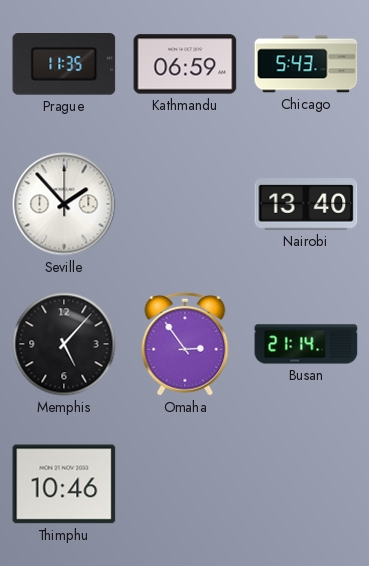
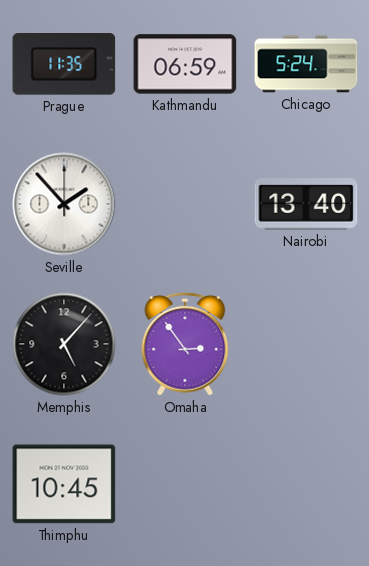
Chicago: 5:43 -> 5:24 (306, 64)
Busan: 21:14 -> none (306, 344)
Thimphu: 10:46 -> 10:45 (64, 484)
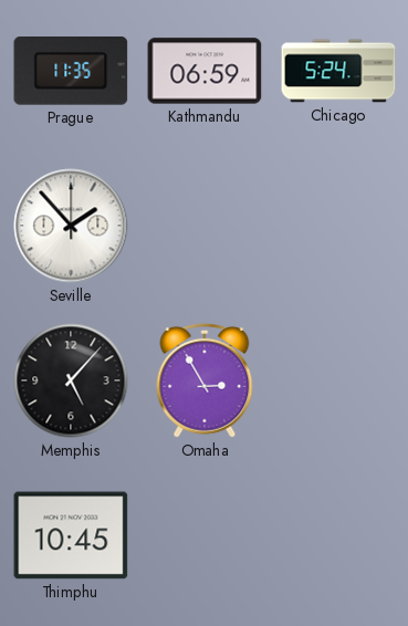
Nairobi: 13:40 -> none (306, 204)
Omaha: 2:54 -> 2:55 (205, 380)
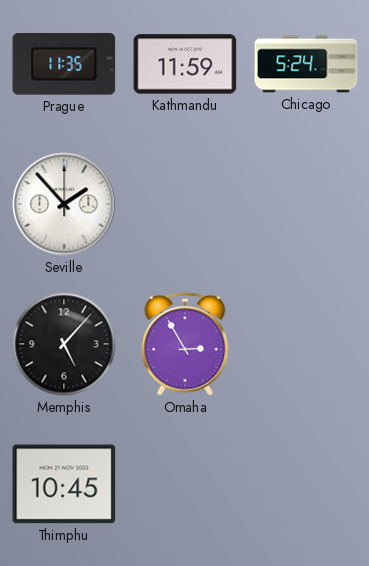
Kathmandu: 06:59 -> 11:59 (185, 64)
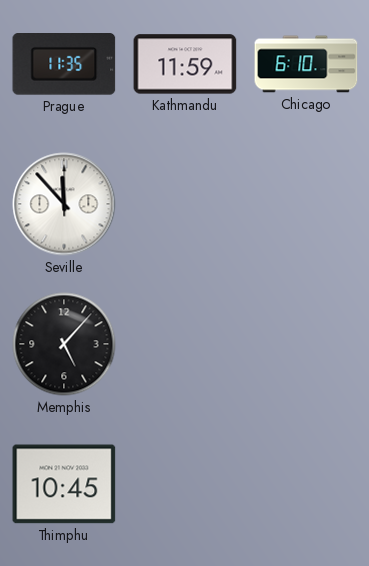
Chicago: 5:24 -> 6:10 (306, 64)
Seville: 1:53 -> 11:53 (64, 204)
Omaha: 2:55 -> none (185, 344)
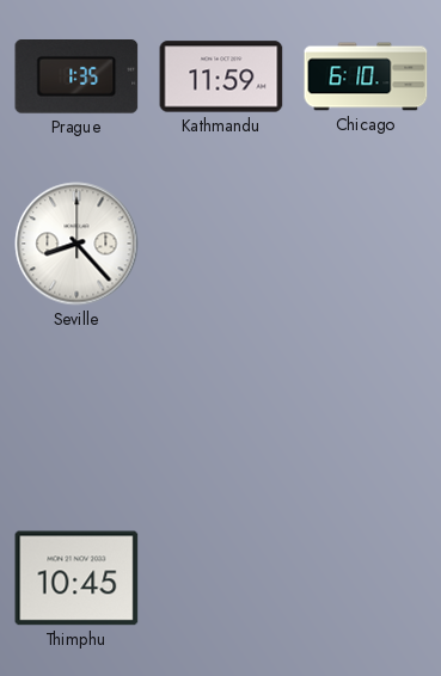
Prague: 11:35 -> 1:35 (76, 78)
Seville: 11:53 -> 8:23 (76, 244)
Memphis: 5:07 -> none (64, 344)
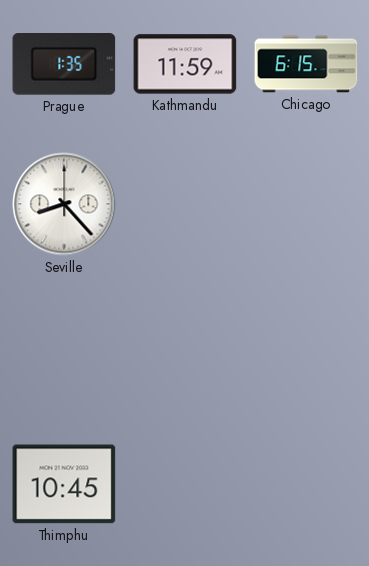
Chicago: 6:10 -> 6:15 (306, 64)
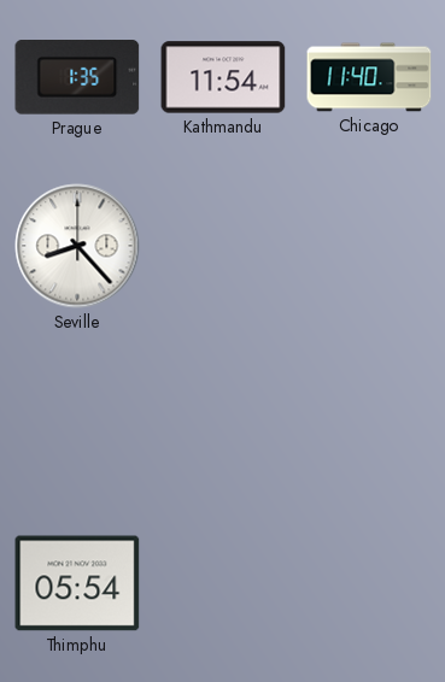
Kathmandu: 11:59 -> 11:54 (223, 77)
Chicago: 6:15 -> 11:40 (369, 77)
Thimphu: 10:45 -> 05:54 (77, 583)
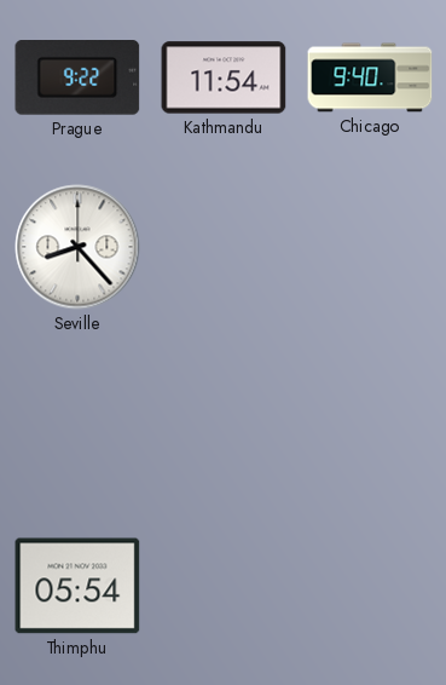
Prague: 1:35 -> 9:22 (77, 79)
Chicago: 11:40 -> 9:40 (370, 77)
